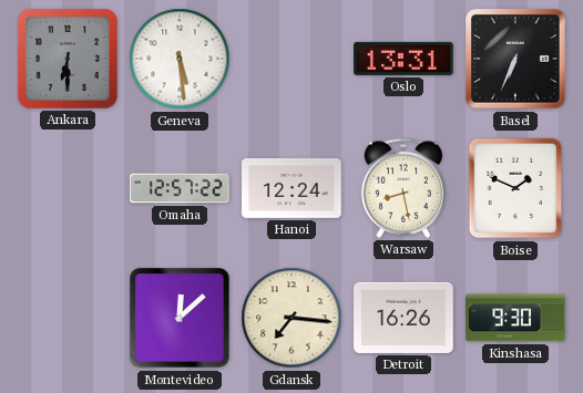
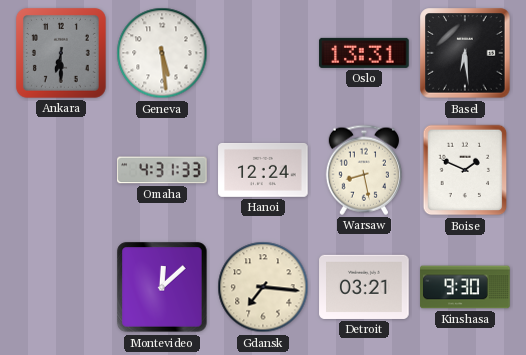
Basel: 6:34 -> 6:29 (465, 53)
Omaha: 12:57 -> 4:31 (162, 170)
Detroit: 16:26 -> 03:21 (364, 287)
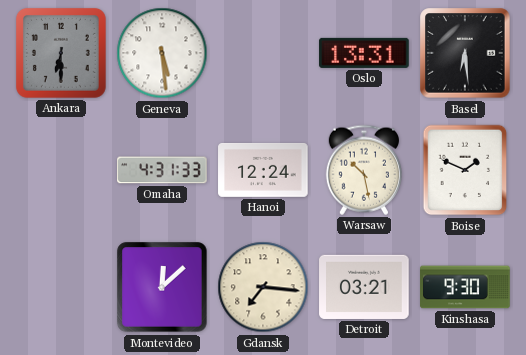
Warsaw: 8:28 -> 10:28 (364, 170)
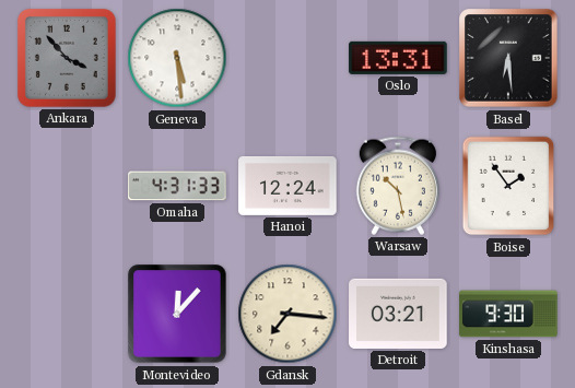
Ankara: 6:30 -> 3:53 (67, 58)
Boise: 1:49 -> 1:54 (508, 186)
Montevideo: 12:08 -> 12:07 (177, 314)
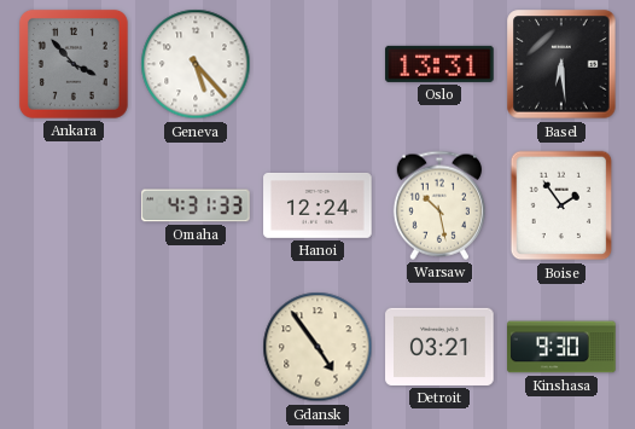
Geneva: 5:29 -> 5:23 (196, 64)
Montevideo: 12:07 -> none (177, 314)
Gdansk: 7:16 -> 4:54 (317, 347)
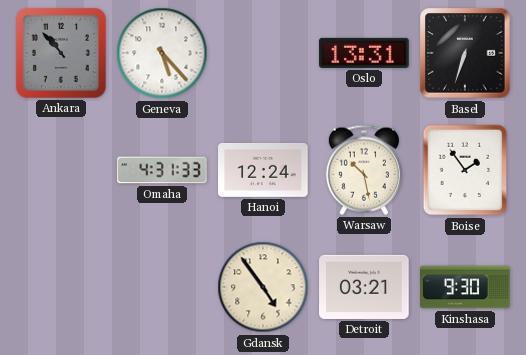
Ankara: 3:53 -> 10:53 (61, 53)
Basel: 6:29 -> 6:33 (465, 53)
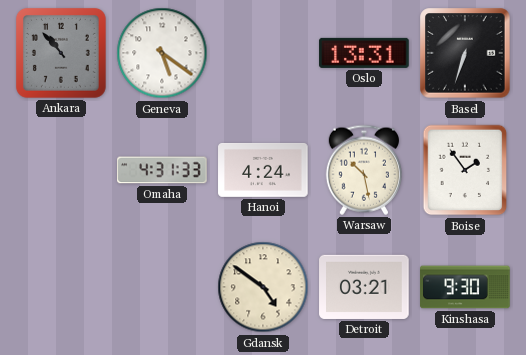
Geneva: 5:23 -> 5:21 (162, 53)
Hanoi: 12:24 -> 4:24 (263, 170)
Gdansk: 4:54 -> 4:51 (263, 287)
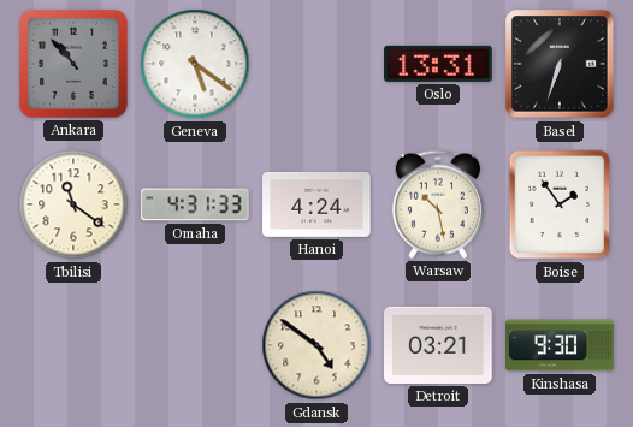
Tbilisi: none -> 11:21 (73, 204)
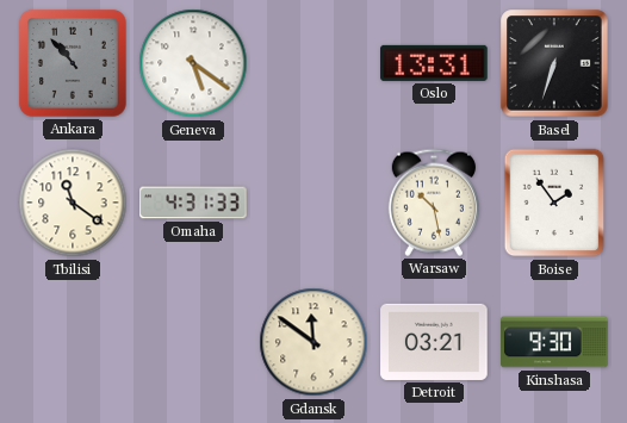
Hanoi: 4:24 -> none (316, 204)
Gdansk: 4:51 -> 11:51 (313, 342)
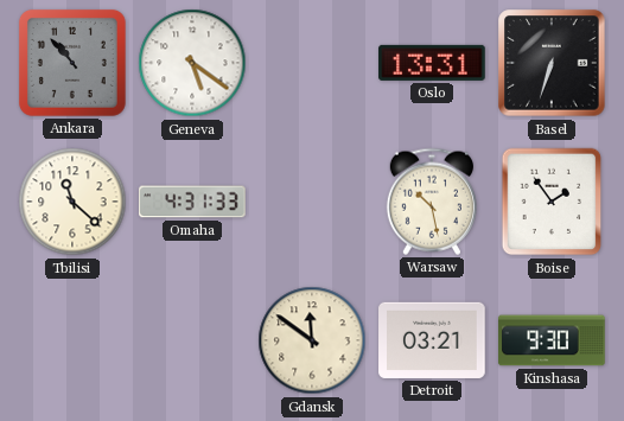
Tbilisi: 11:21 -> 11:22 (72, 202)
